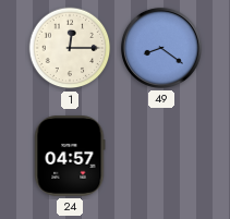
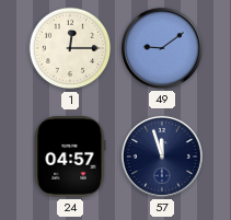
49: 8:21 -> 9:09 (162, 48)
57: none -> 11:57 (162, 157)
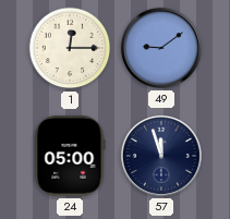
24: 04:57 -> 05:00 (70, 156)
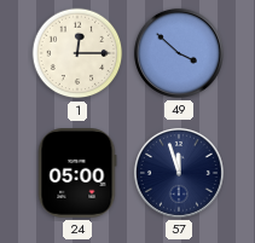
49: 9:09 -> 3:52 (179, 53)
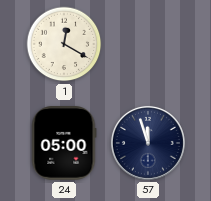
1: 12:15 -> 12:20 (64, 44)
49: 3:52 -> none (179, 53)
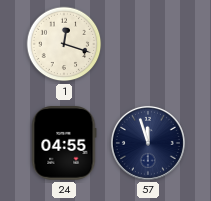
1: 12:20 -> 12:18 (64, 44)
24: 05:00 -> 04:55 (64, 143)
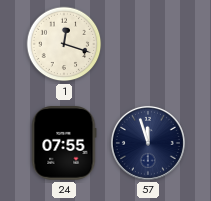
24: 04:55 -> 07:55 (64, 143)
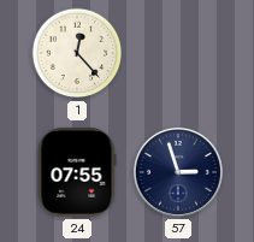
1: 12:18 -> 12:23 (77, 53)
57: 11:57 -> 2:57 (178, 172)
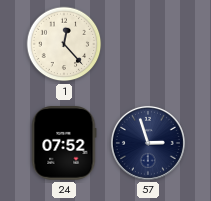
24: 07:55 -> 07:52 (64, 143)
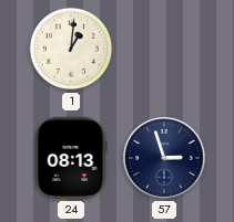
1: 12:23 -> 1:01 (71, 49)
24: 07:52 -> 08:13 (71, 158)
